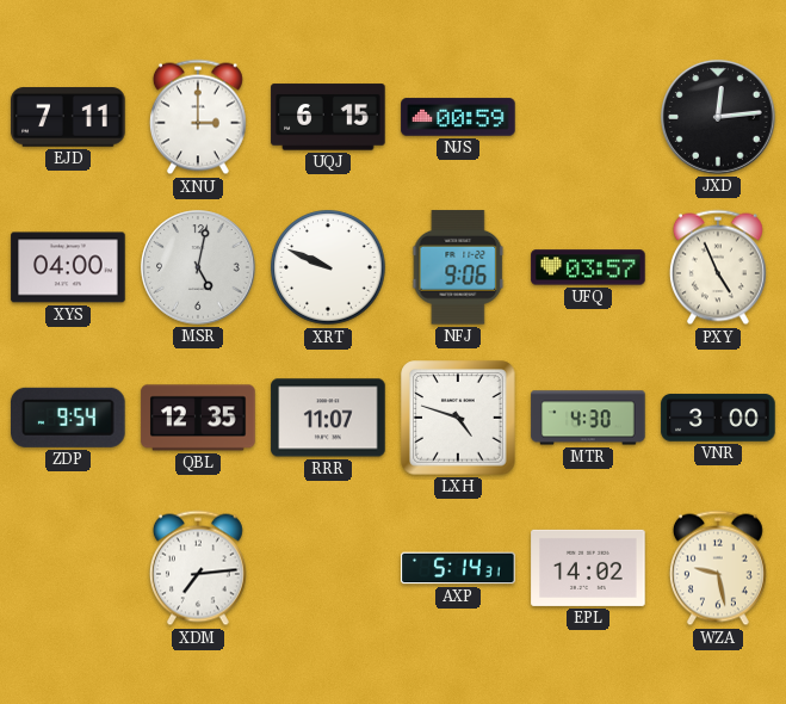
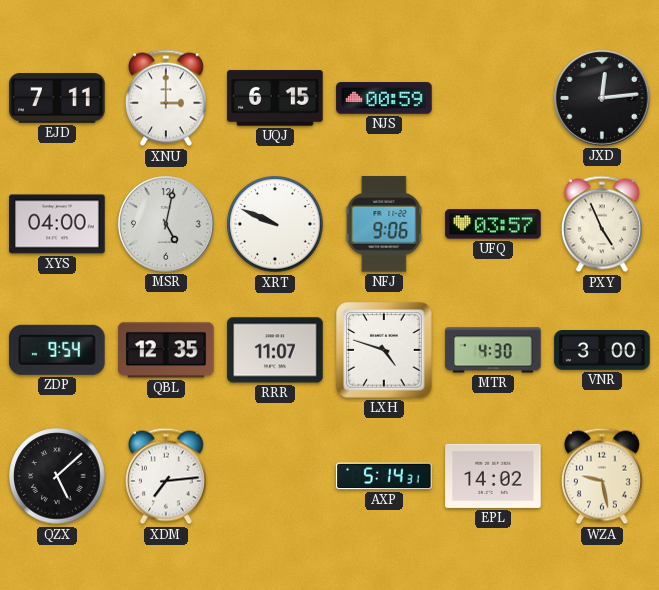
QZX: none -> 5:08 (57, 476)
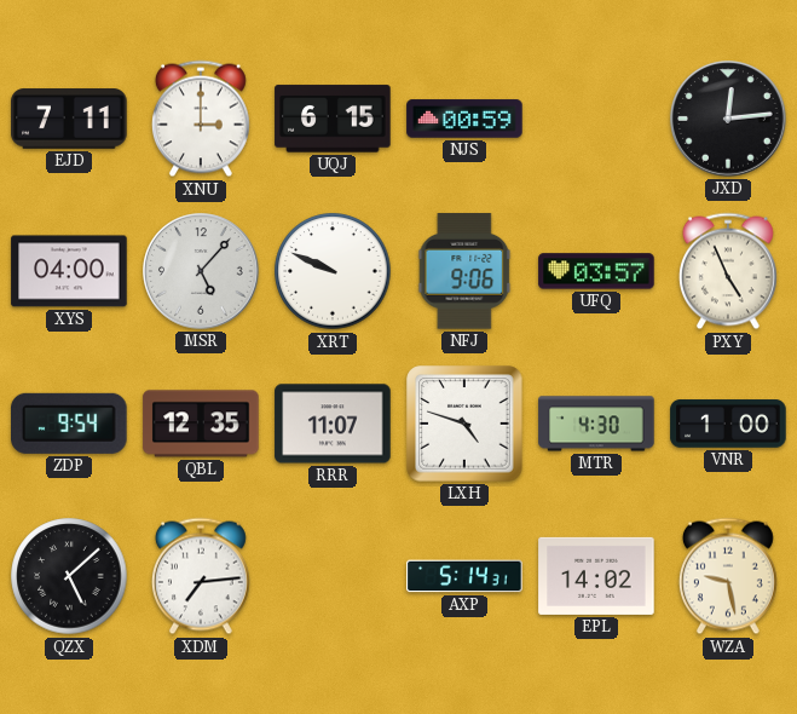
MSR: 5:02 -> 5:07 (201, 271)
VNR: 3:00 -> 1:00 (728, 424)
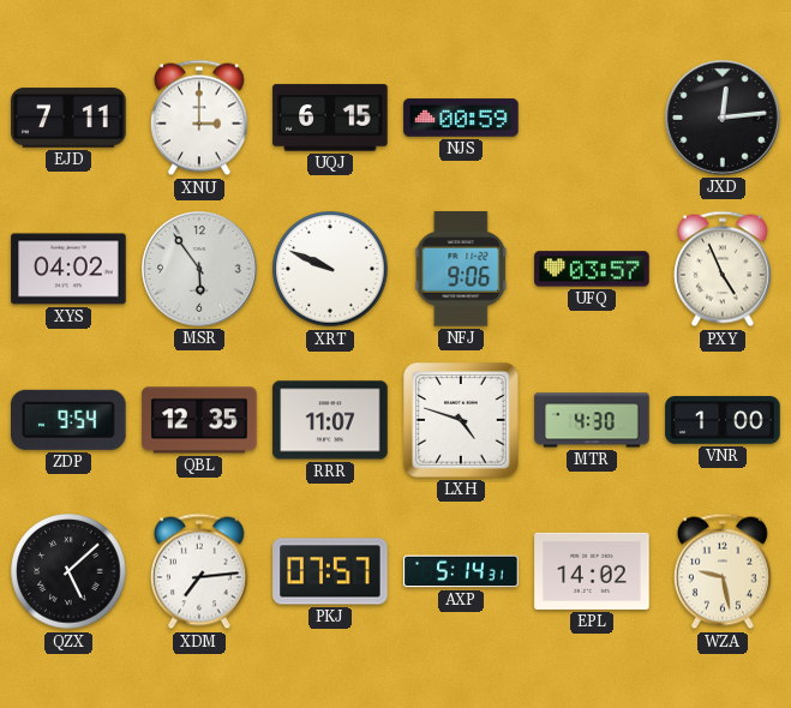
XYS: 04:00 -> 04:02 (68, 269)
MSR: 5:07 -> 5:54 (199, 269)
PKJ: none -> 07:57 (330, 571)
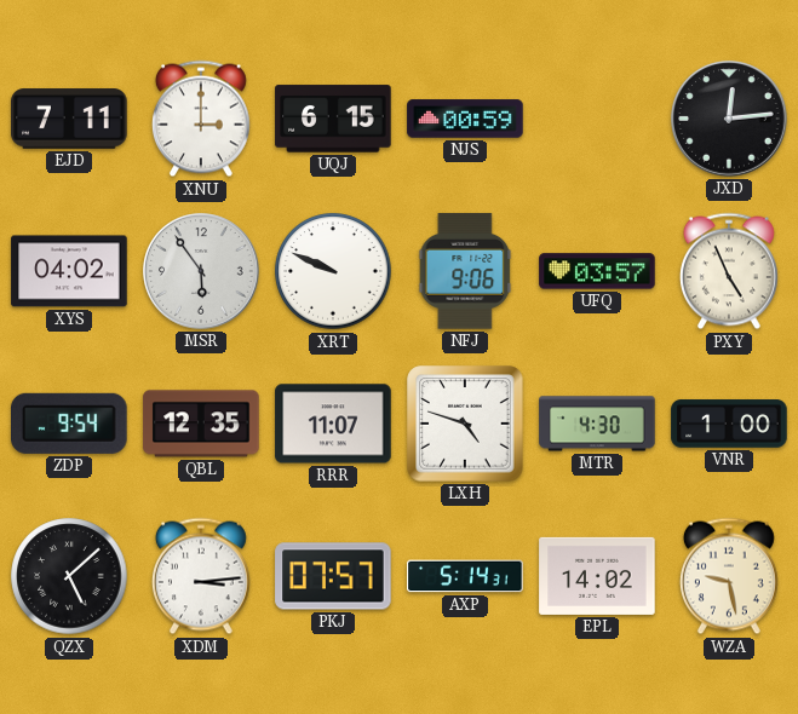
XDM: 7:14 -> 3:14 (201, 576)
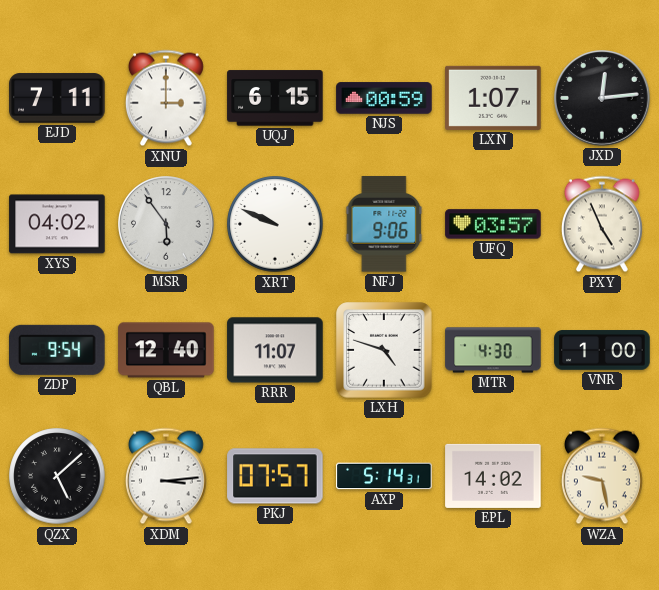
LXN: none -> 1:07 (493, 98)
QBL: 12:35 -> 12:40 (166, 350)
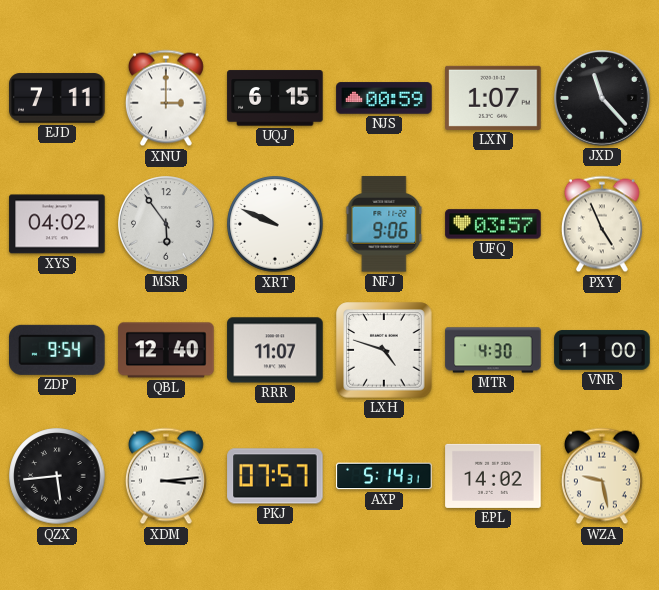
JXD: 12:14 -> 11:23 (602, 98)
QZX: 5:08 -> 5:44 (57, 476)
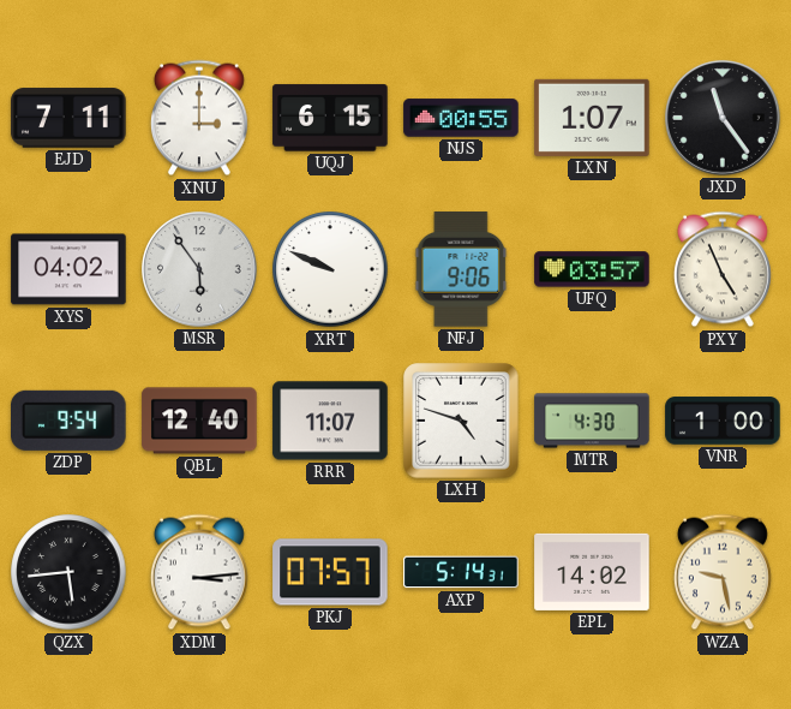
NJS: 00:59 -> 00:55 (461, 118)
JXD: 11:23 -> 11:24 (723, 118)
